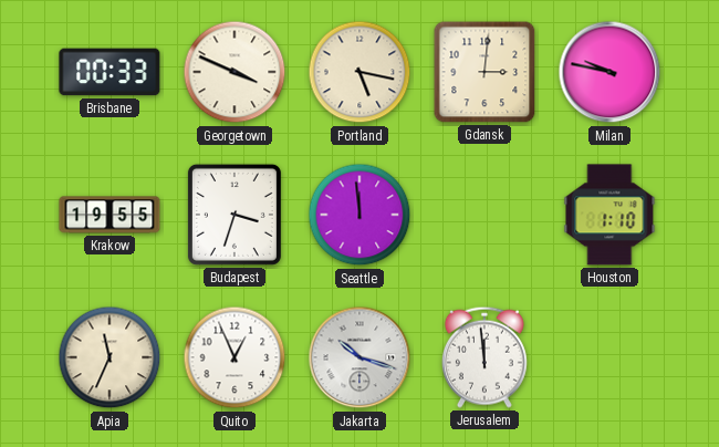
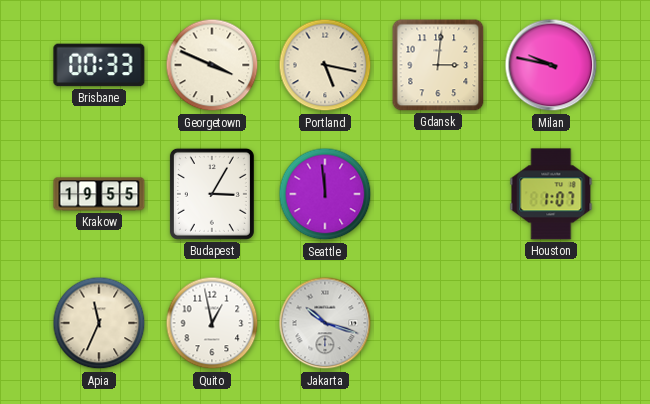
Budapest: 3:33 -> 3:05 (212, 194)
Houston: 1:10 -> 1:07 (551, 194)
Quito: 12:56 -> 12:58 (212, 323)
Jerusalem: 11:59 -> none (484, 357)
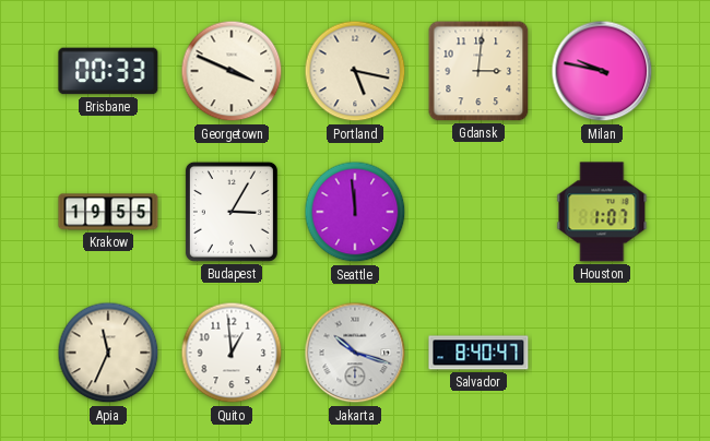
Quito: 12:58 -> 12:59 (232, 353)
Salvador: none -> 8:40 (478, 353)
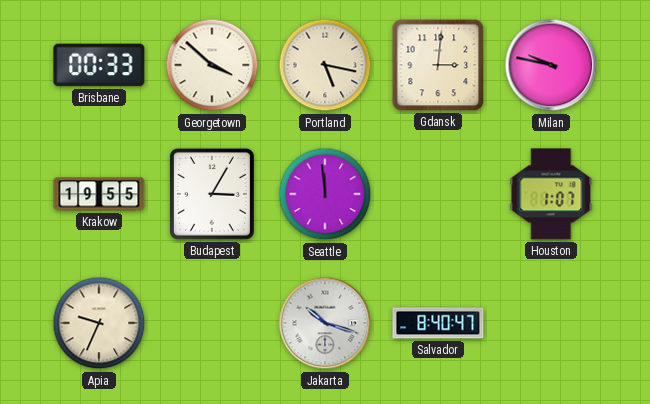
Georgetown: 3:49 -> 3:52 (212, 65)
Apia: 11:34 -> 9:34 (99, 323)
Quito: 12:59 -> none (232, 353)
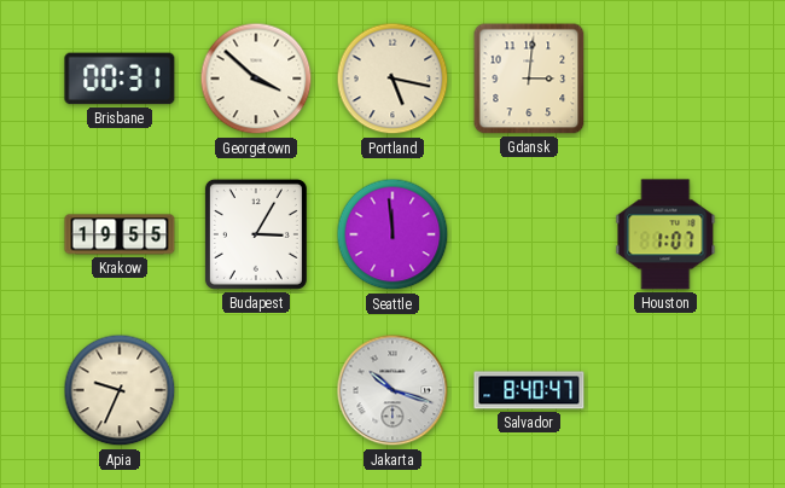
Brisbane: 00:33 -> 00:31 (120, 79)
Milan: 9:47 -> none (551, 65)
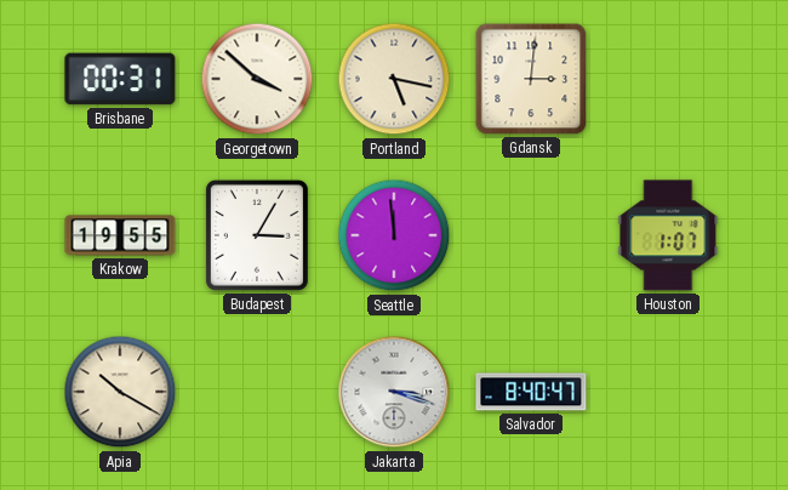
Apia: 9:34 -> 10:20 (120, 392)
Jakarta: 10:18 -> 3:18 (394, 392)
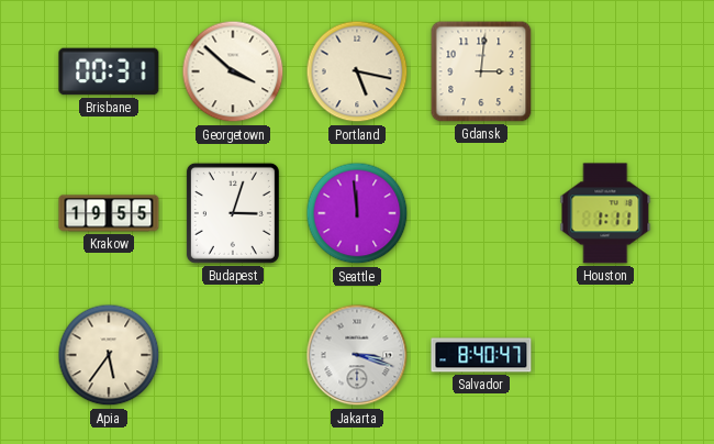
Budapest: 3:05 -> 3:03 (233, 213)
Houston: 1:07 -> 1:11 (605, 213)
Apia: 10:20 -> 5:36 (109, 355)
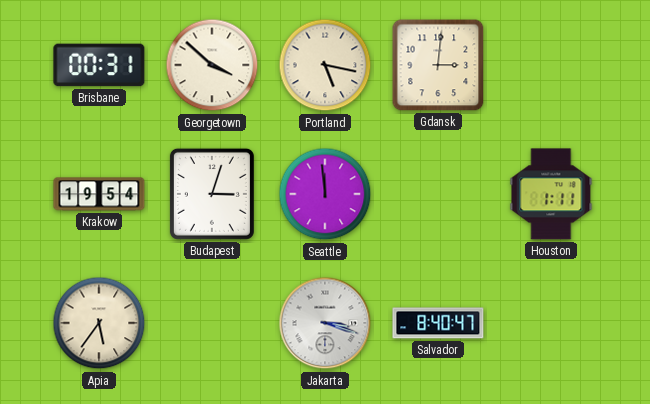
Krakow: 19:55 -> 19:54 (99, 194)
